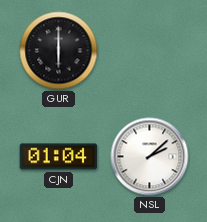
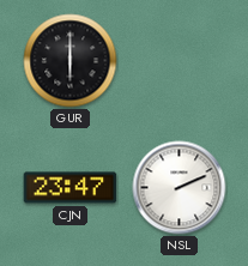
CJN: 01:04 -> 23:47 (71, 188)
NSL: 2:08 -> 2:11 (180, 188)
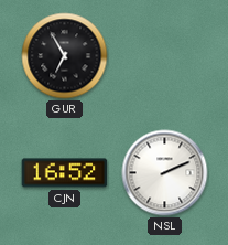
GUR: 6:00 -> 6:55 (65, 56)
CJN: 23:47 -> 16:52 (65, 173)
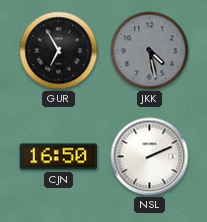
JKK: none -> 4:28 (150, 51)
CJN: 16:52 -> 16:50 (59, 157)
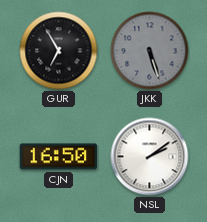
JKK: 4:28 -> 5:27 (150, 51)
NSL: 2:11 -> 2:09 (150, 157)
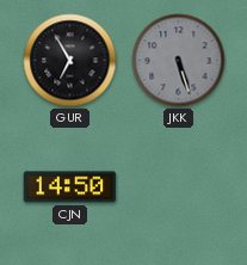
CJN: 16:50 -> 14:50 (70, 187)
NSL: 2:09 -> none (150, 157)
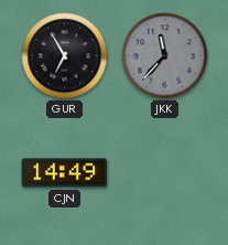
JKK: 5:27 -> 11:37 (165, 56)
CJN: 14:50 -> 14:49 (65, 173)
